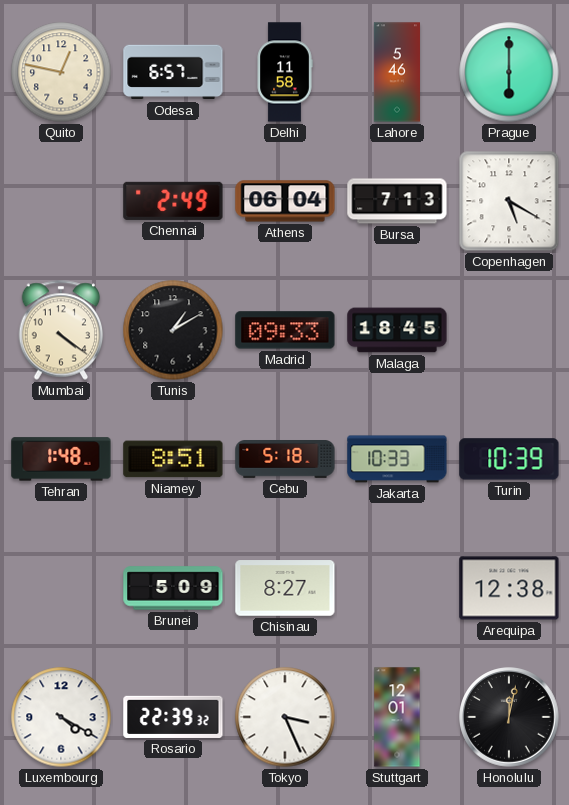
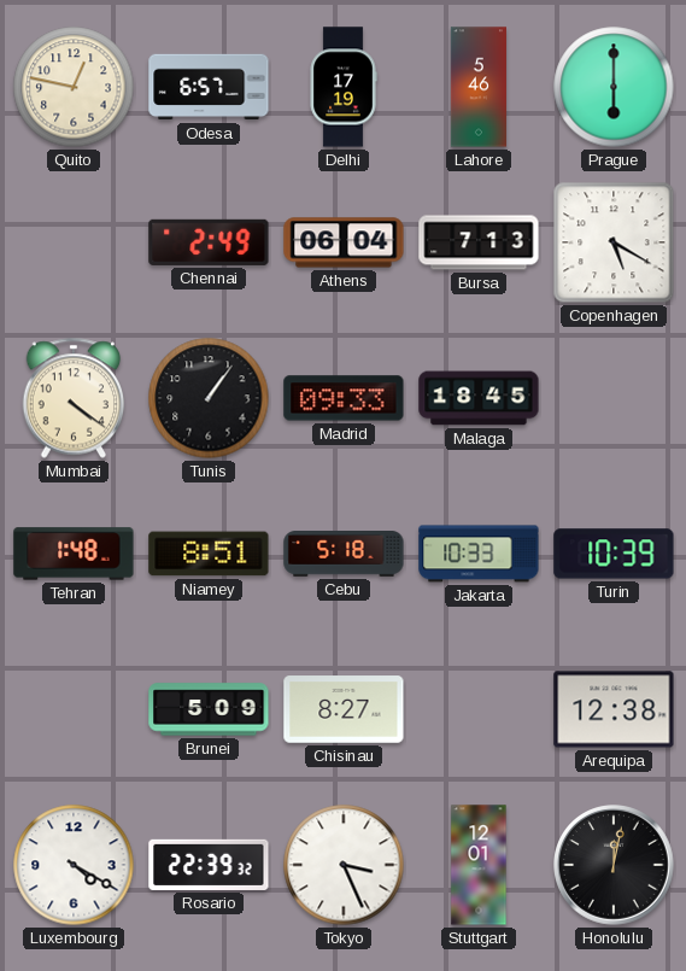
Delhi: 11:58 -> 17:19 (344, 87)
Tunis: 1:10 -> 1:06 (209, 398)
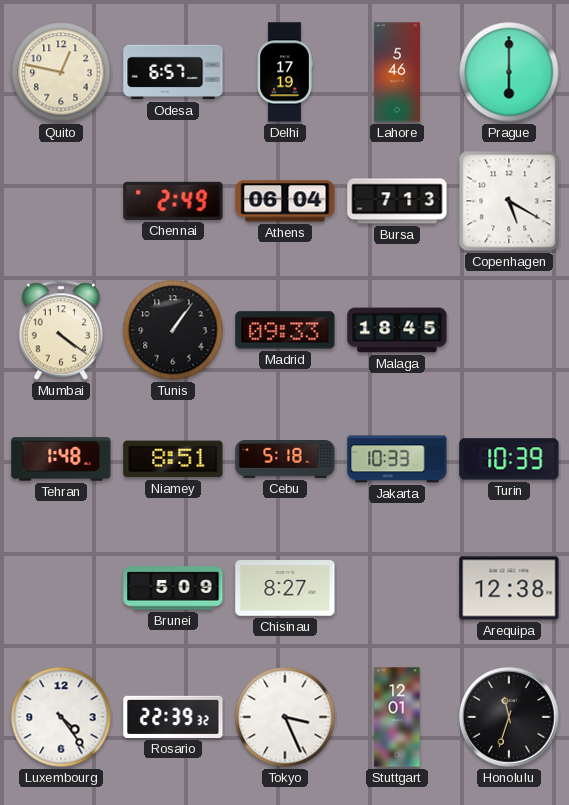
Luxembourg: 4:20 -> 4:24 (61, 717)
Honolulu: 12:02 -> 11:33 (509, 717)
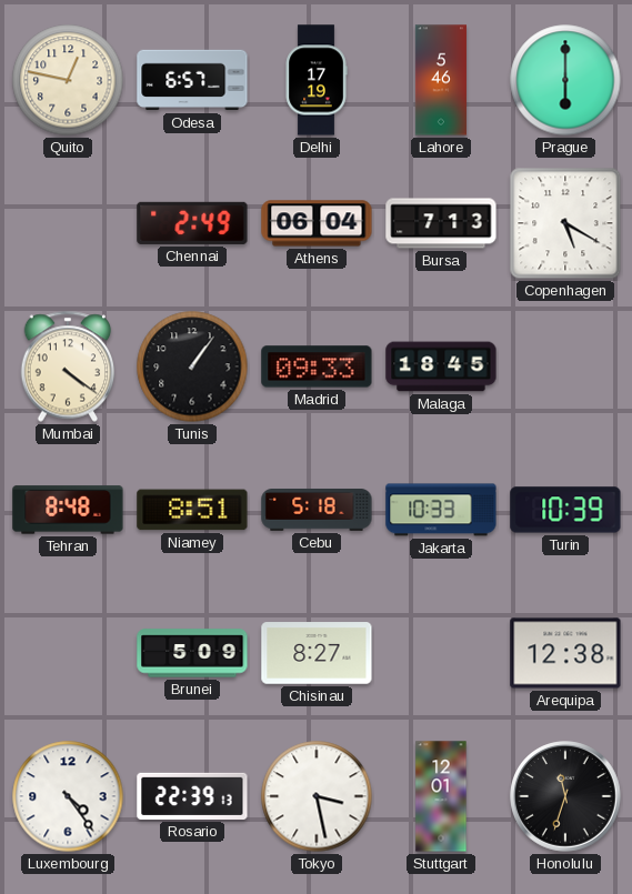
Tehran: 1:48 -> 8:48 (68, 510)
Rosario: 22:39:32 -> 22:39:13 (192, 796)
Tokyo: 3:26 -> 3:28 (317, 796)
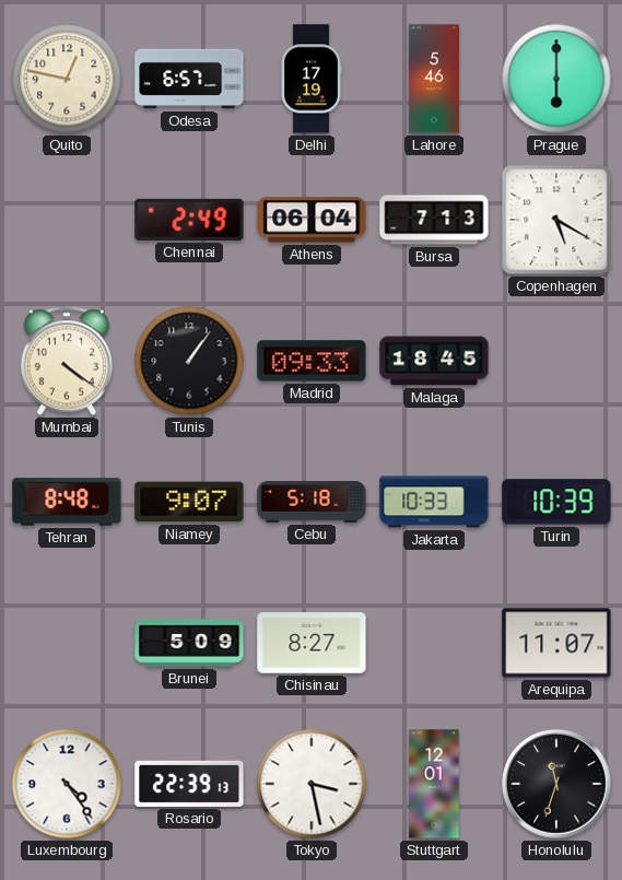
Niamey: 8:51 -> 9:07 (189, 502)
Arequipa: 12:38 -> 11:07 (556, 643)
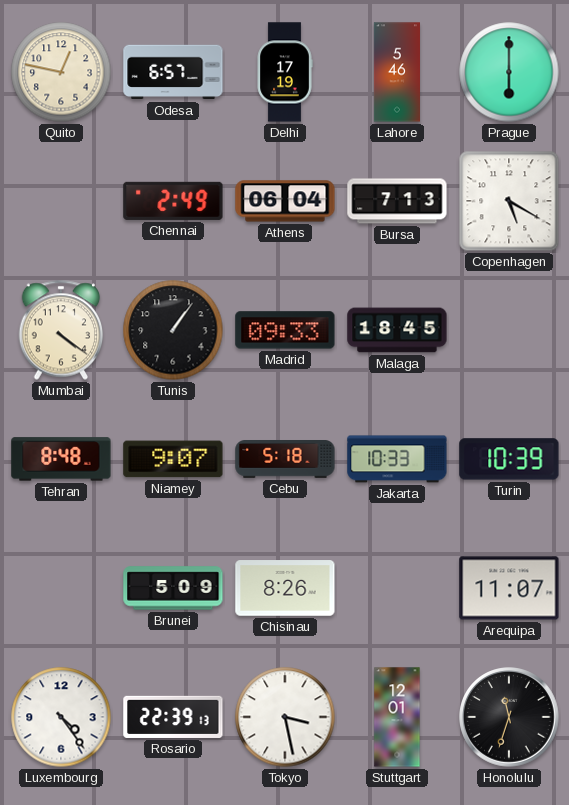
Chisinau: 8:27 -> 8:26 (285, 588)
